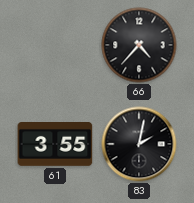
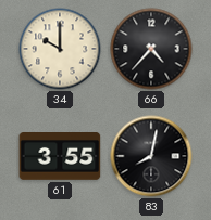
34: none -> 10:00 (60, 49)
83: 2:02 -> 8:02 (151, 156)
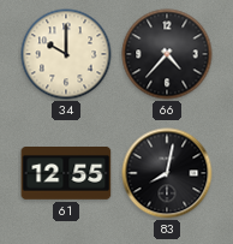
61: 3:55 -> 12:55 (66, 174)
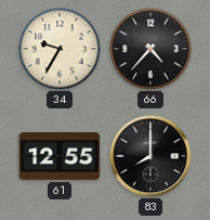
34: 10:00 -> 9:35 (60, 49)
83: 8:02 -> 8:00 (150, 156)
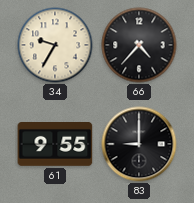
61: 12:55 -> 9:55 (55, 145)
83: 8:00 -> 9:00 (139, 144)
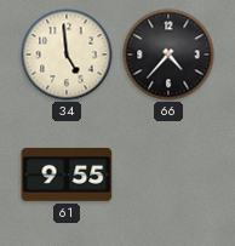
34: 9:35 -> 4:59 (67, 55)
83: 9:00 -> none (139, 144)
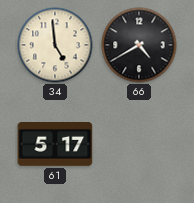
66: 4:37 -> 4:40 (139, 45)
61: 9:55 -> 5:17 (55, 145)
